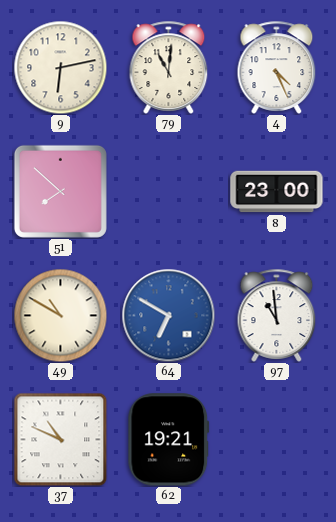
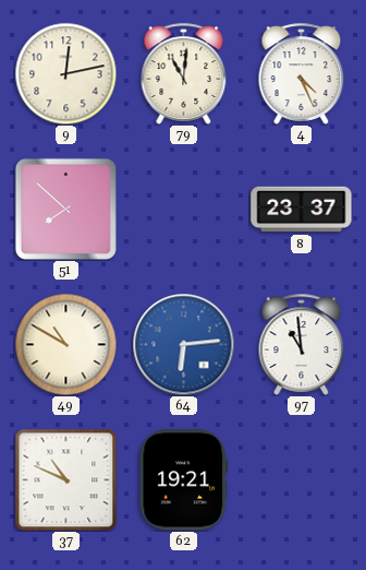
9: 6:13 -> 12:13 (65, 73)
8: 23:00 -> 23:37 (302, 210)
64: 6:50 -> 6:14 (183, 344)
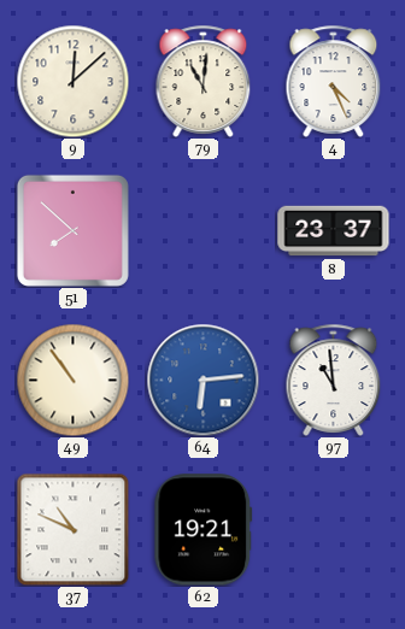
9: 12:13 -> 12:08 (72, 81)
49: 10:50 -> 10:54 (72, 380)
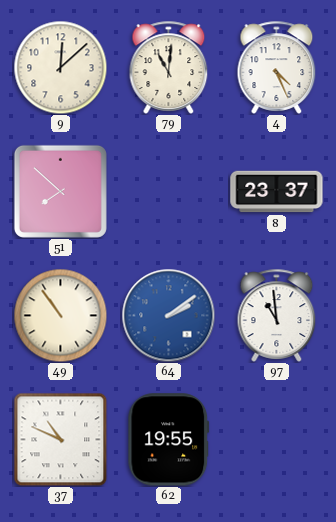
64: 6:14 -> 2:09 (168, 315)
62: 19:21 -> 19:55 (169, 440)
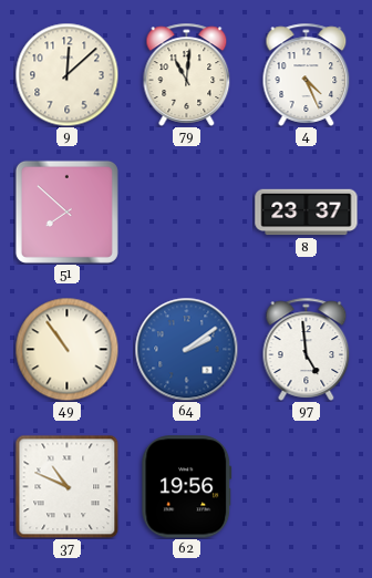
97: 10:59 -> 4:59 (307, 349)
62: 19:55 -> 19:56 (187, 487)
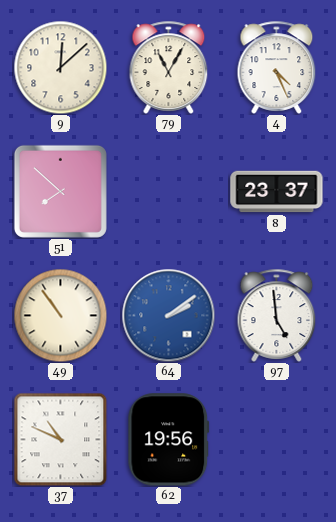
79: 11:01 -> 11:05 (169, 67)
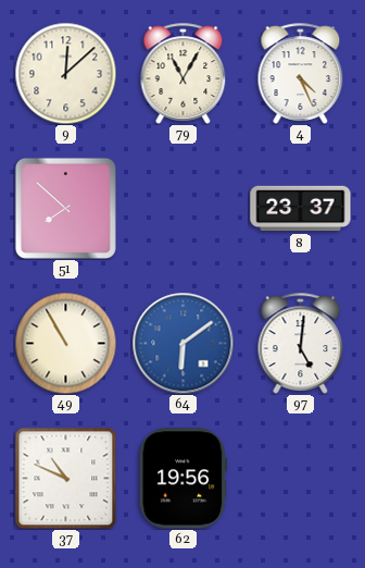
49: 10:54 -> 10:55 (65, 343)
64: 2:09 -> 6:09 (182, 343)
97: 4:59 -> 5:01 (301, 343)
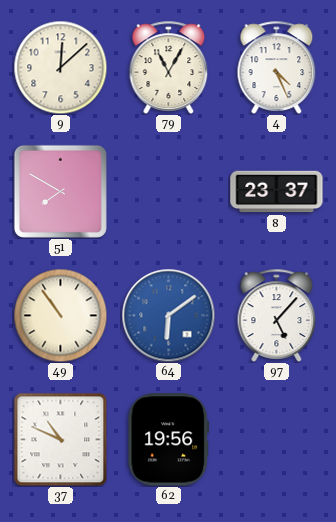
51: 7:52 -> 7:50 (60, 191)
49: 10:55 -> 10:54 (60, 315)
97: 5:01 -> 5:07 (277, 315)
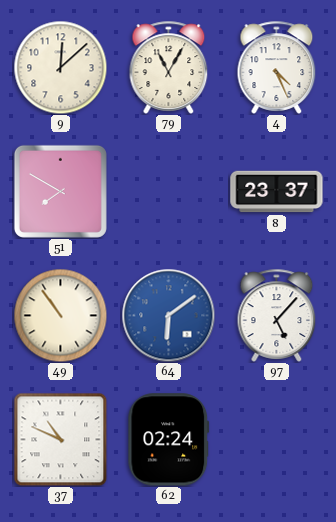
62: 19:56 -> 02:24 (169, 440)
